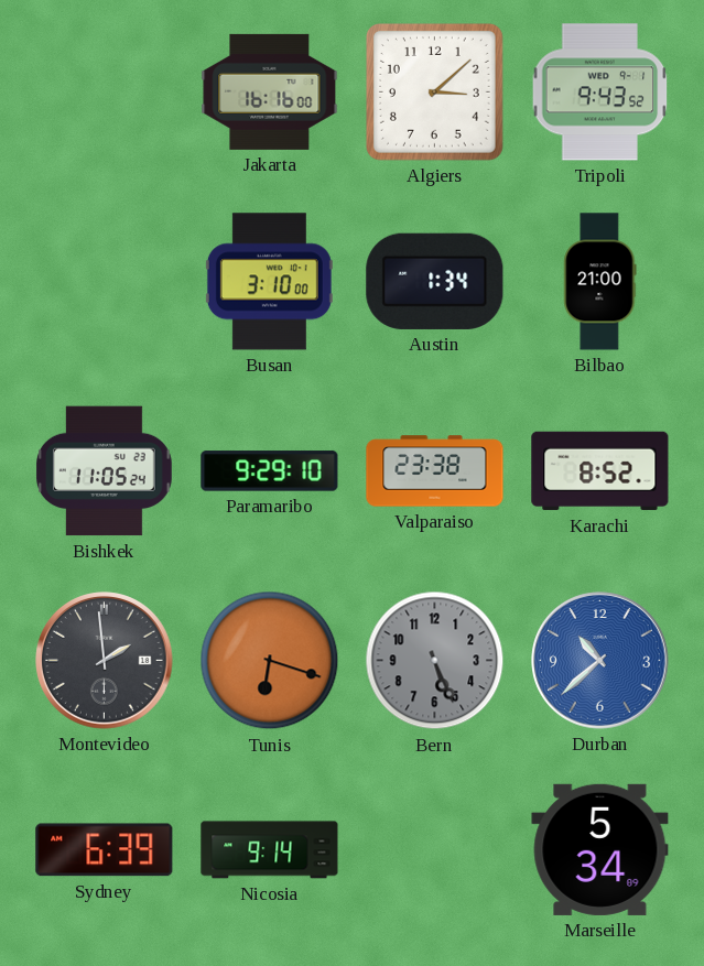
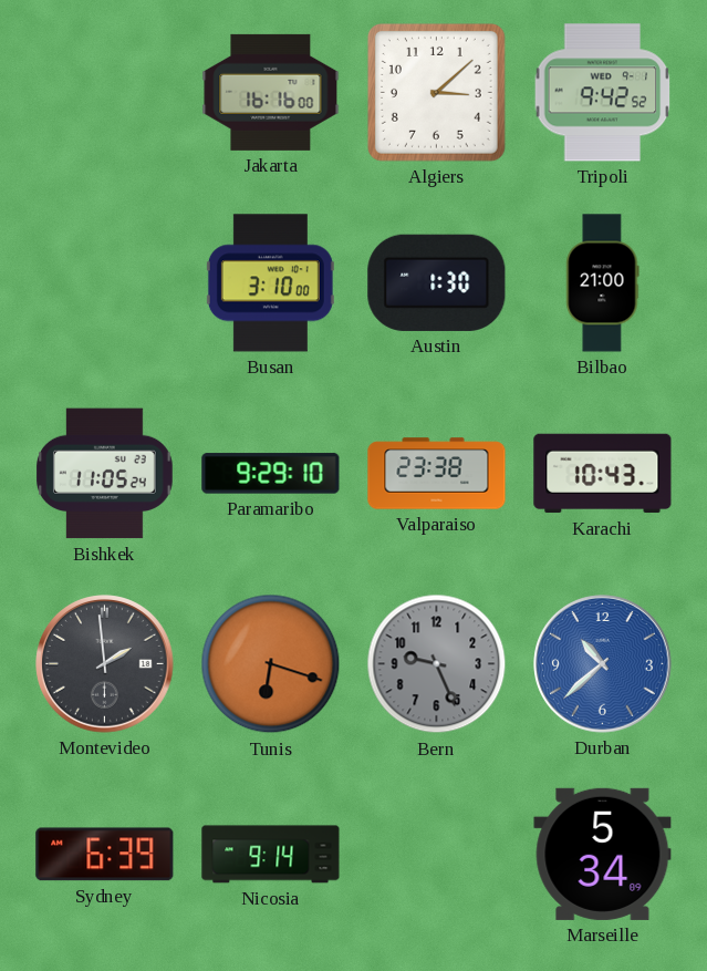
Tripoli: 9:43 -> 9:42 (603, 93)
Austin: 1:34 -> 1:30 (437, 282)
Karachi: 8:52 -> 10:43 (603, 474)
Bern: 5:26 -> 9:26 (437, 664)
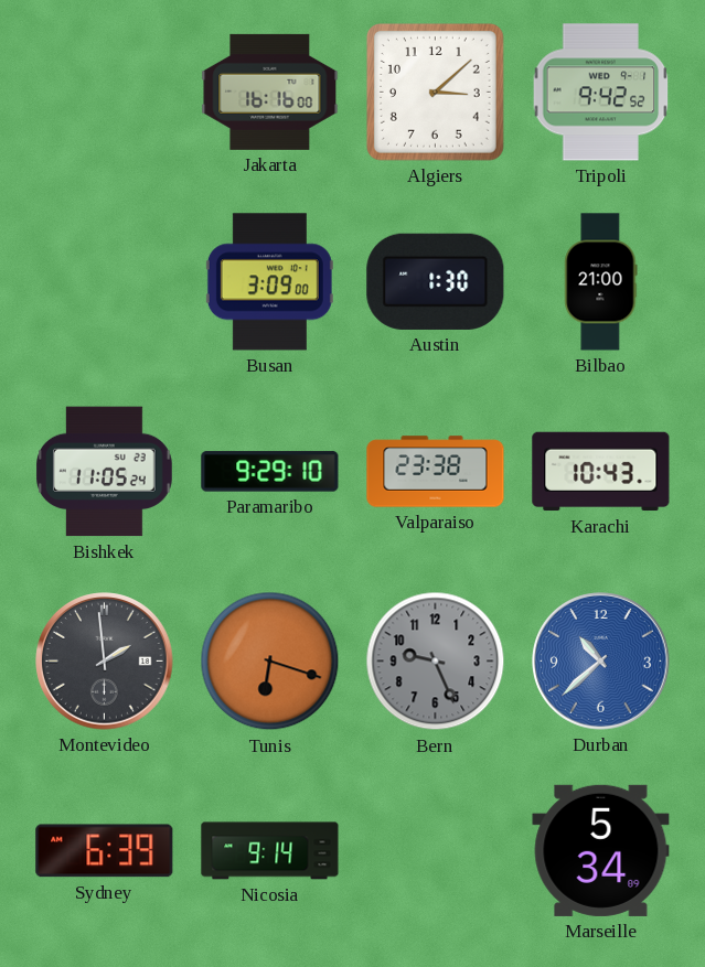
Busan: 3:10 -> 3:09 (269, 282)
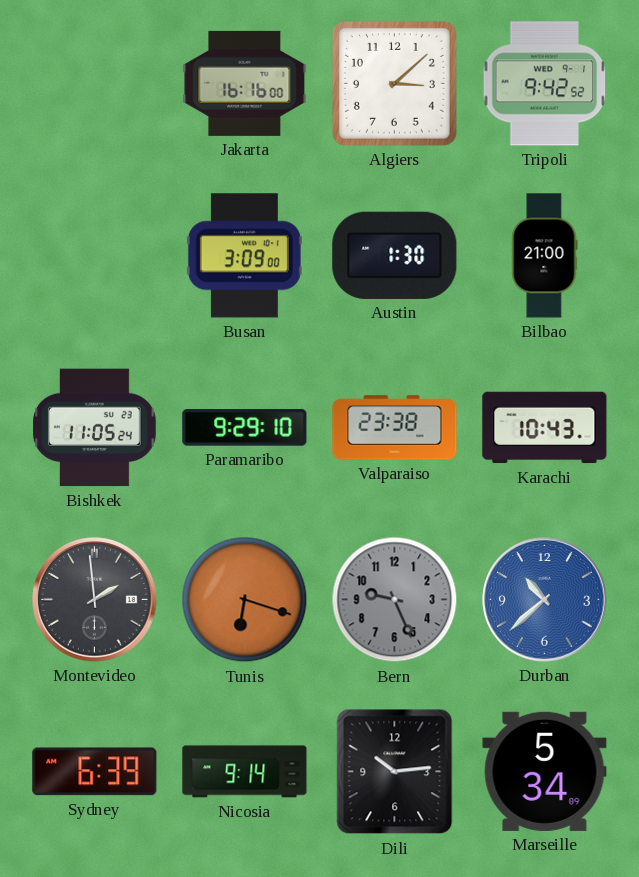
Dili: none -> 10:14 (395, 772)
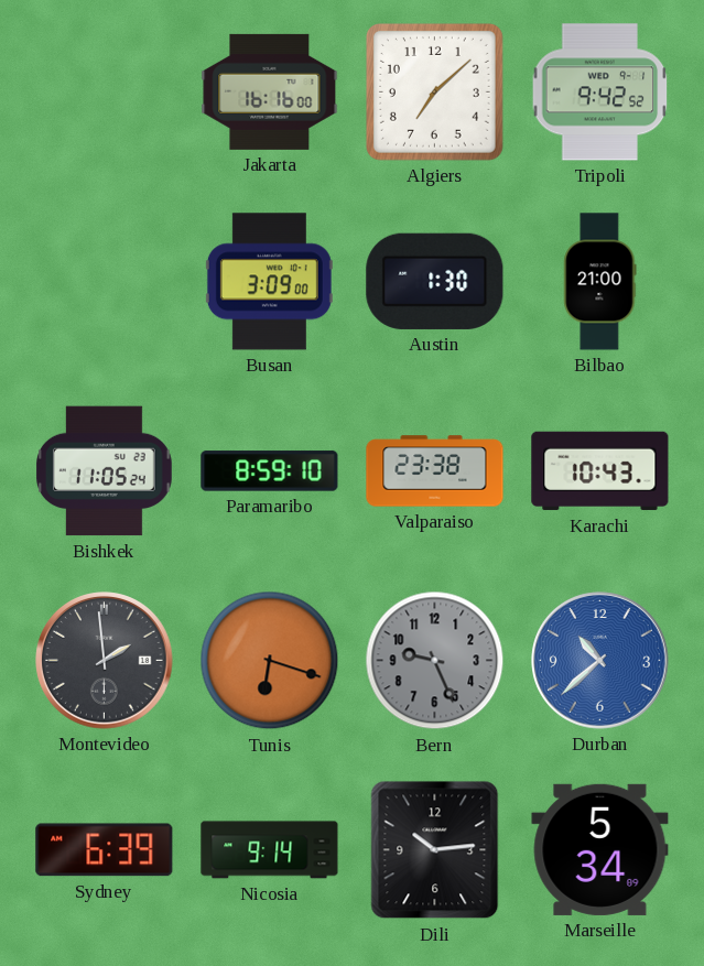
Algiers: 3:08 -> 7:08 (434, 91)
Paramaribo: 9:29 -> 8:59 (270, 471)
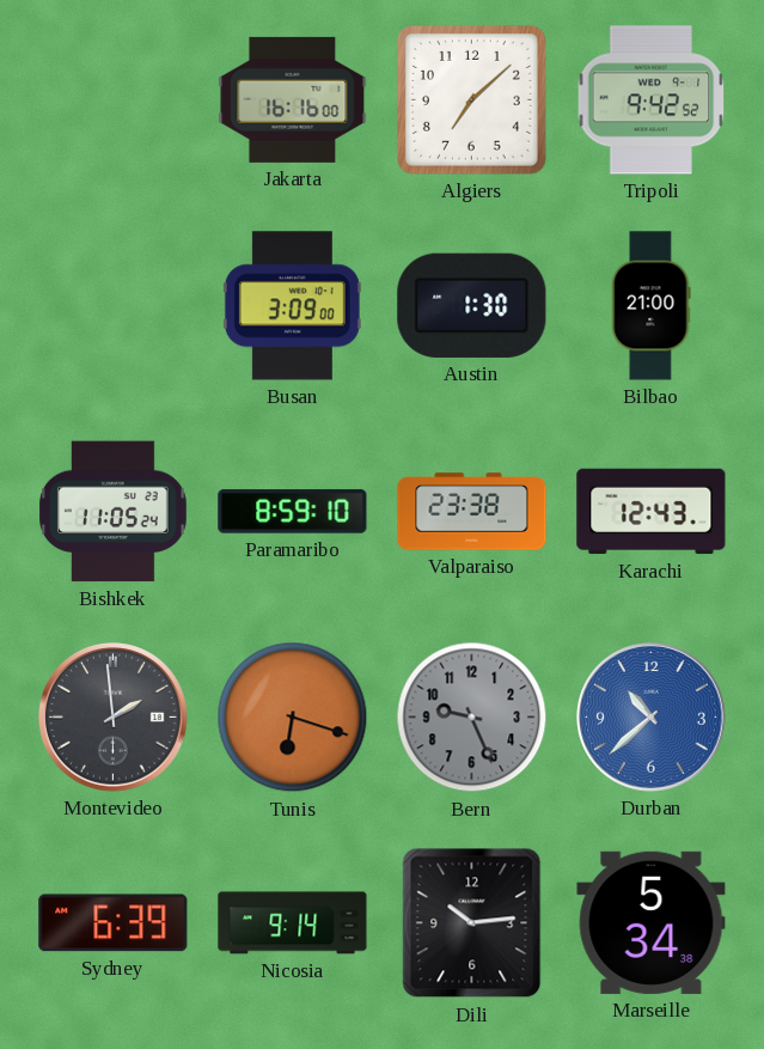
Karachi: 10:43 -> 12:43 (652, 512)
Marseille: 5:34:09 -> 5:34:38 (652, 922)
